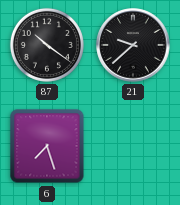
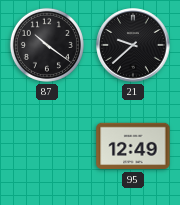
6: 7:27 -> none (47, 146)
95: none -> 12:49 (133, 146)
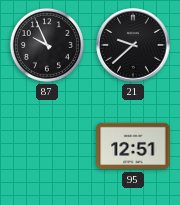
87: 10:21 -> 9:56 (47, 45)
95: 12:49 -> 12:51 (133, 146)
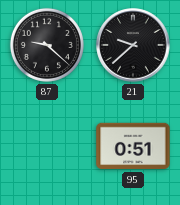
87: 9:56 -> 9:22 (47, 45)
95: 12:51 -> 0:51 (133, 146)
